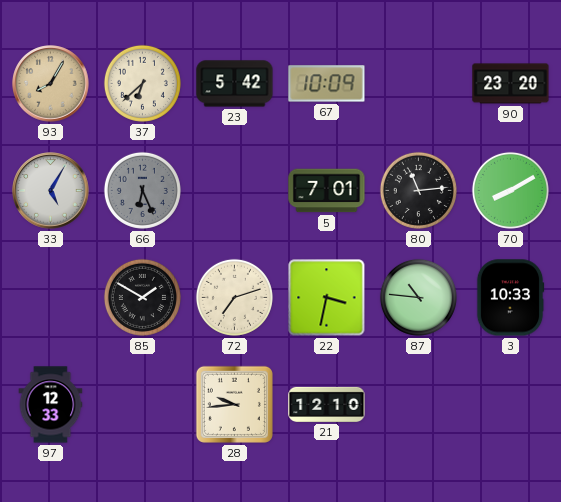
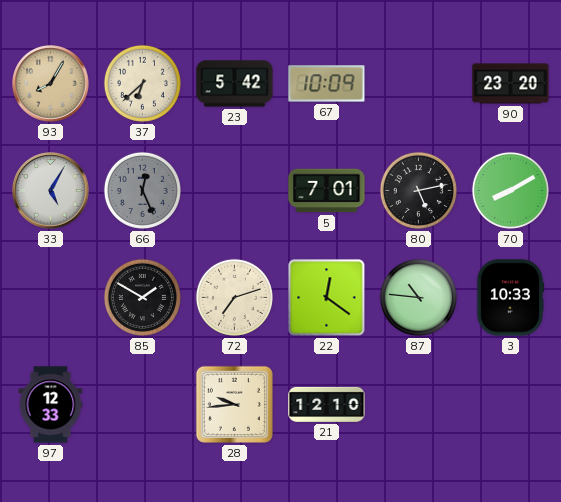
66: 6:26 -> 12:26 (142, 190)
80: 11:14 -> 5:13 (418, 190)
22: 3:32 -> 12:21 (327, 298)
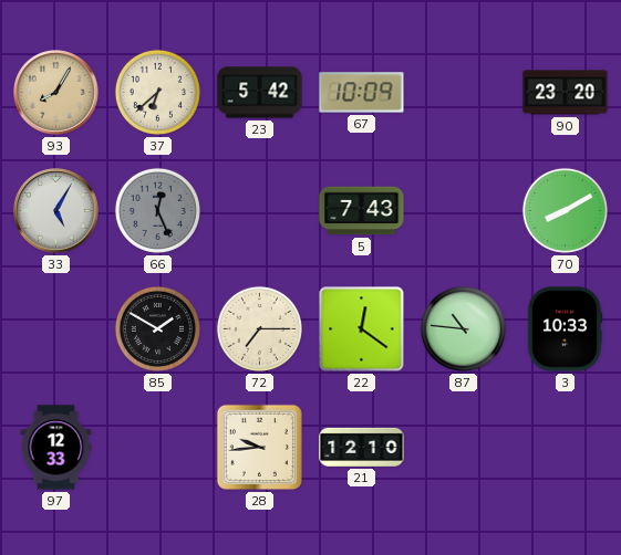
5: 7:01 -> 7:43 (362, 211)
80: 5:13 -> none (418, 190)
72: 7:12 -> 7:15 (259, 328)
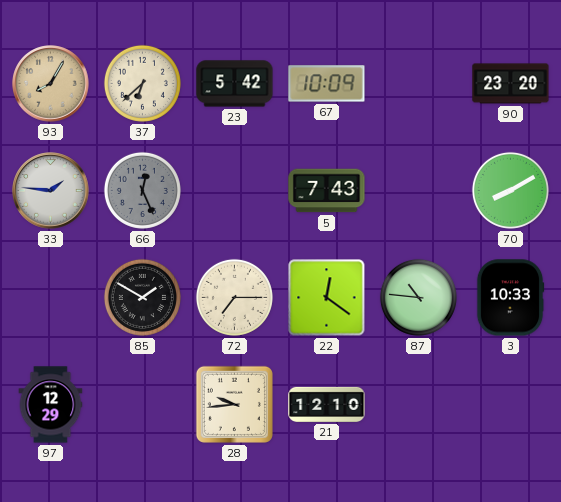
33: 5:05 -> 1:46 (51, 191)
97: 12:33 -> 12:29 (51, 405)
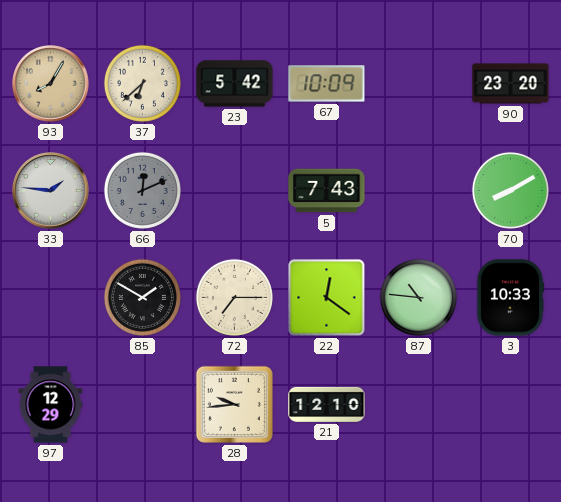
66: 12:26 -> 12:11 (142, 190)
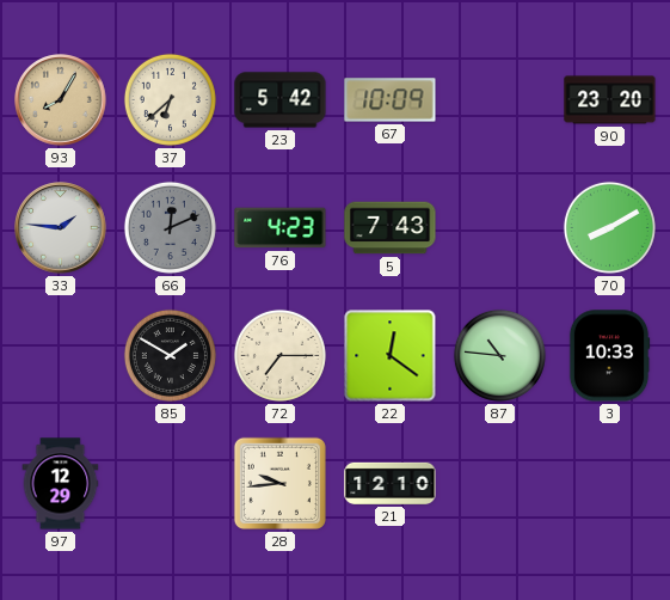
76: none -> 4:23 (281, 228)
